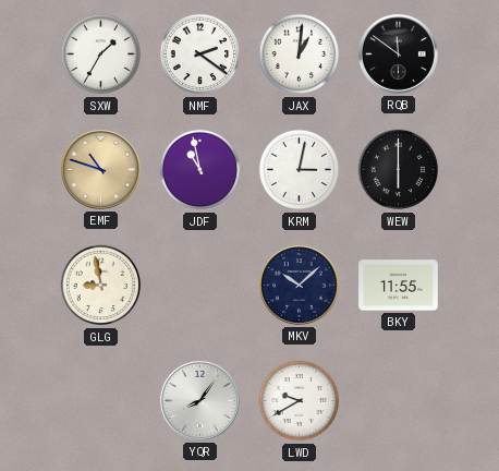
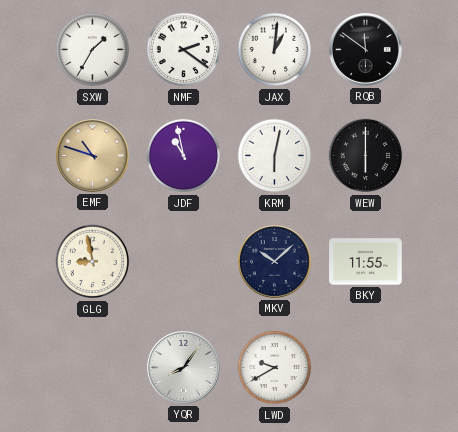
KRM: 3:02 -> 6:02 (275, 156)
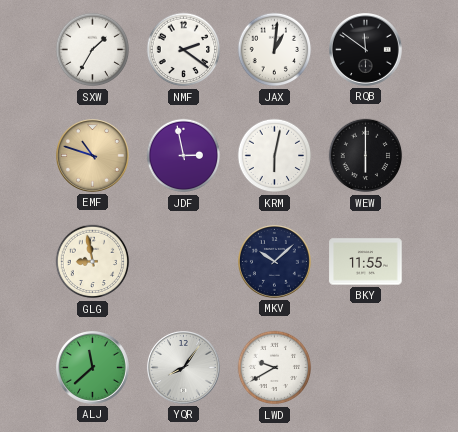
JDF: 10:58 -> 2:58 (184, 156)
ALJ: none -> 11:38 (93, 368)
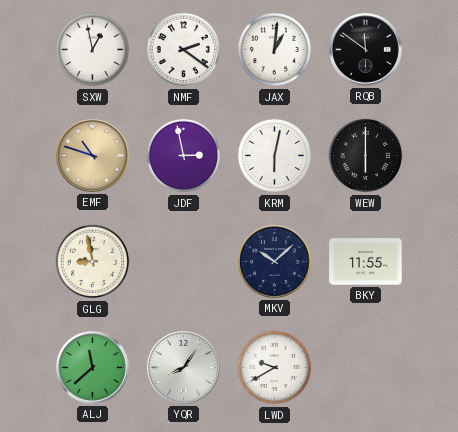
SXW: 1:35 -> 12:58 (93, 50)
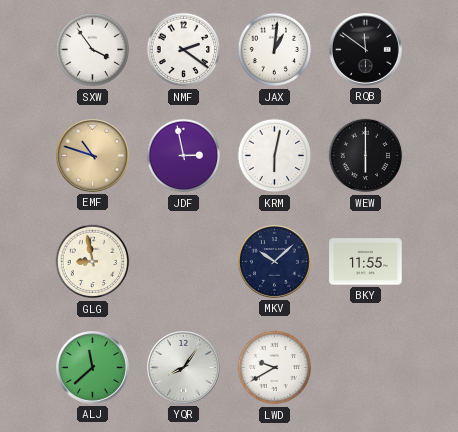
SXW: 12:58 -> 3:54 (93, 50)
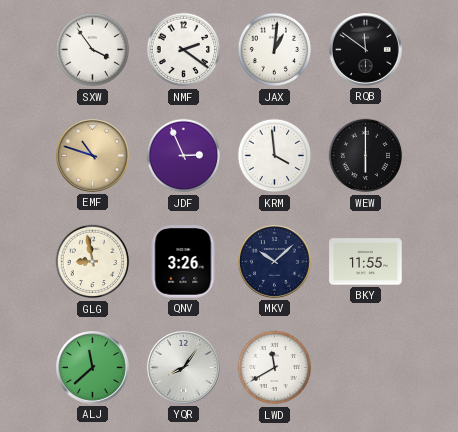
JDF: 2:58 -> 2:56 (184, 156)
KRM: 6:02 -> 3:59 (275, 156)
QNV: none -> 3:26 (183, 262)
LWD: 9:40 -> 11:40 (275, 368)
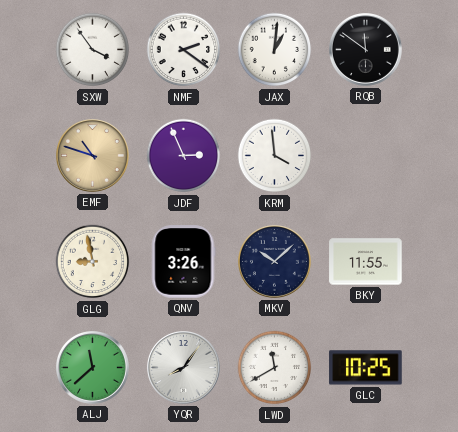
WEW: 6:00 -> none (366, 156)
GLC: none -> 10:25 (366, 368)
